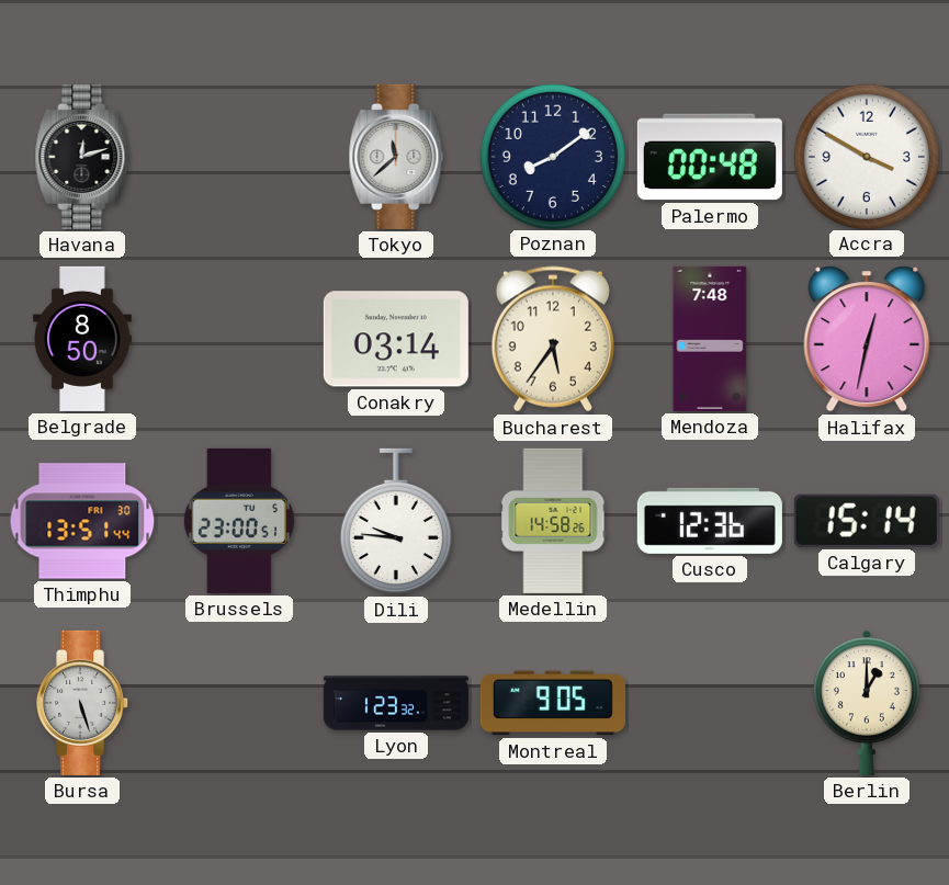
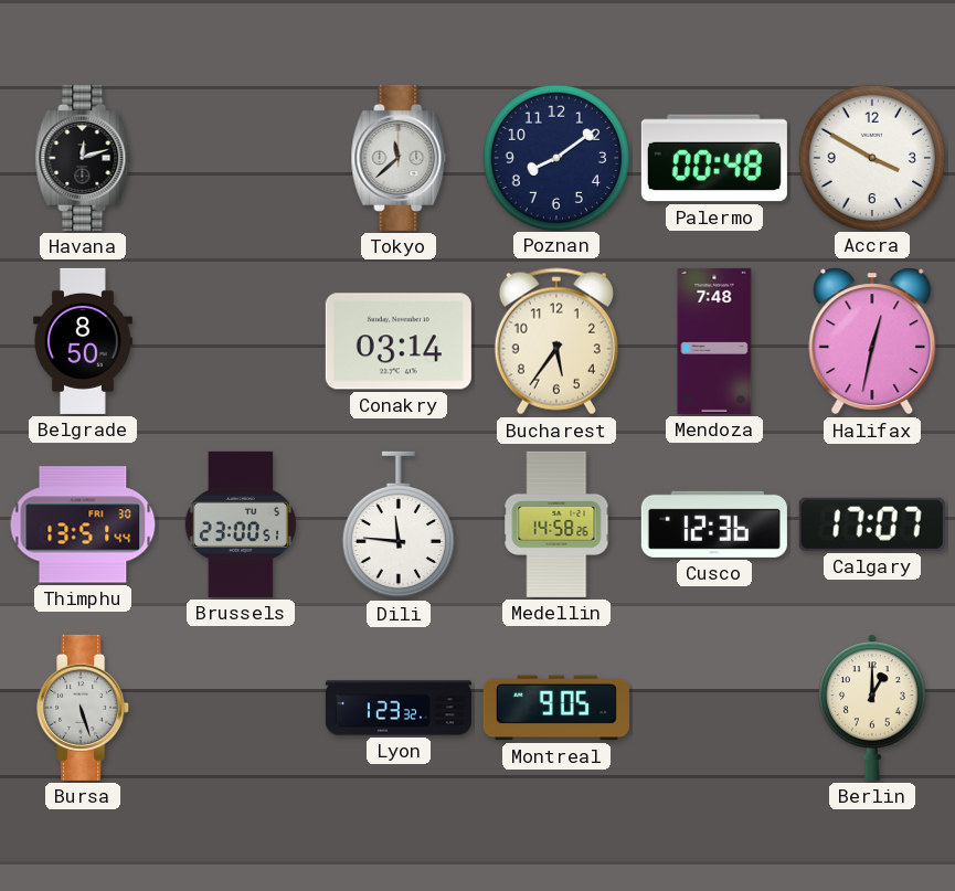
Dili: 9:46 -> 11:46 (399, 524)
Calgary: 15:14 -> 17:07 (872, 524)
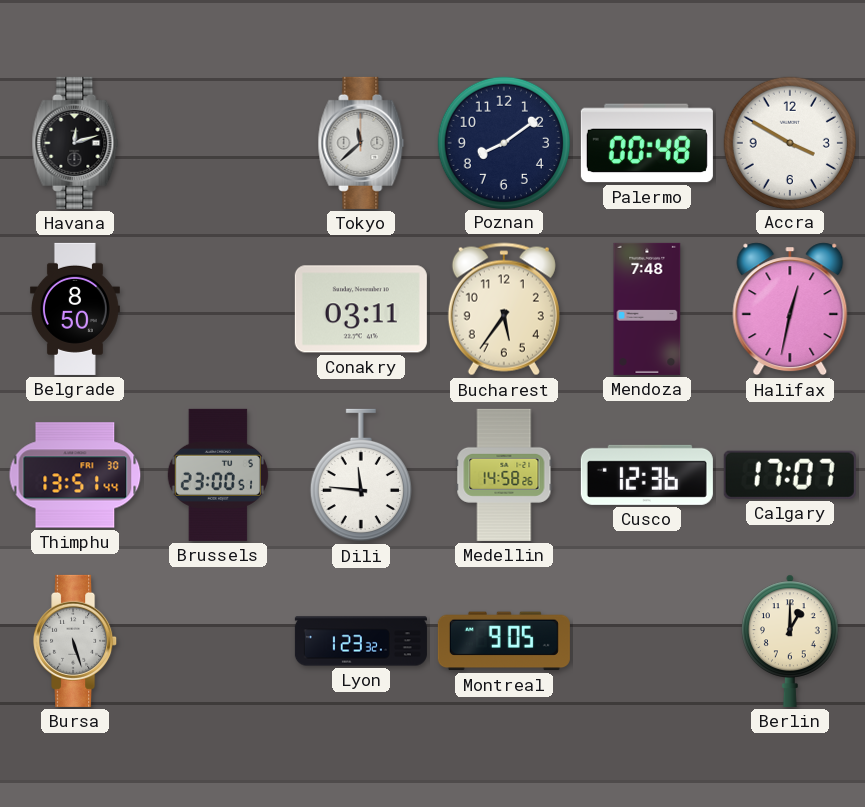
Conakry: 03:14 -> 03:11 (361, 309)
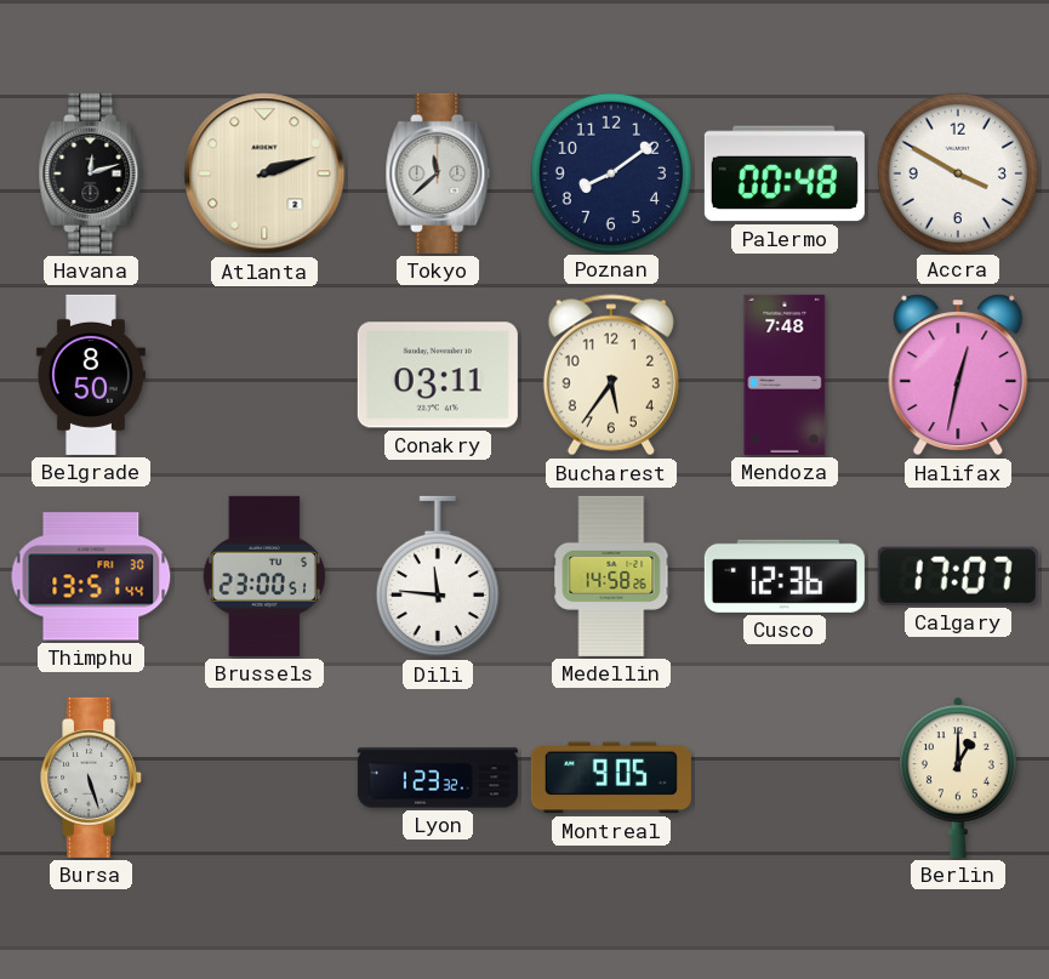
Atlanta: none -> 2:12 (264, 173)
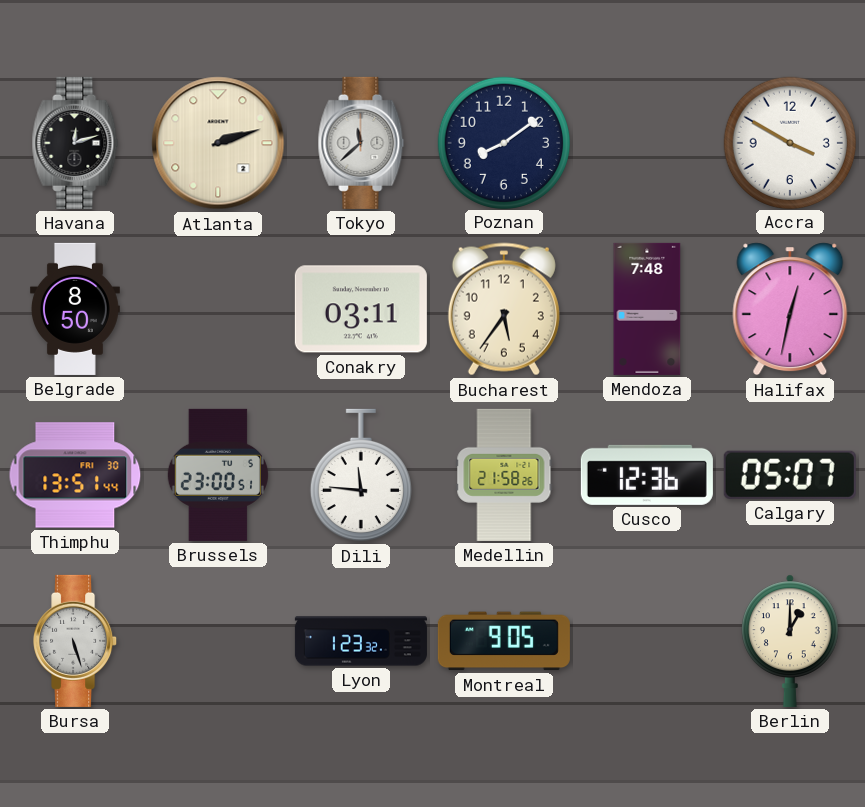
Palermo: 00:48 -> none (785, 173)
Medellin: 14:58 -> 21:58 (504, 475)
Calgary: 17:07 -> 05:07 (790, 475)
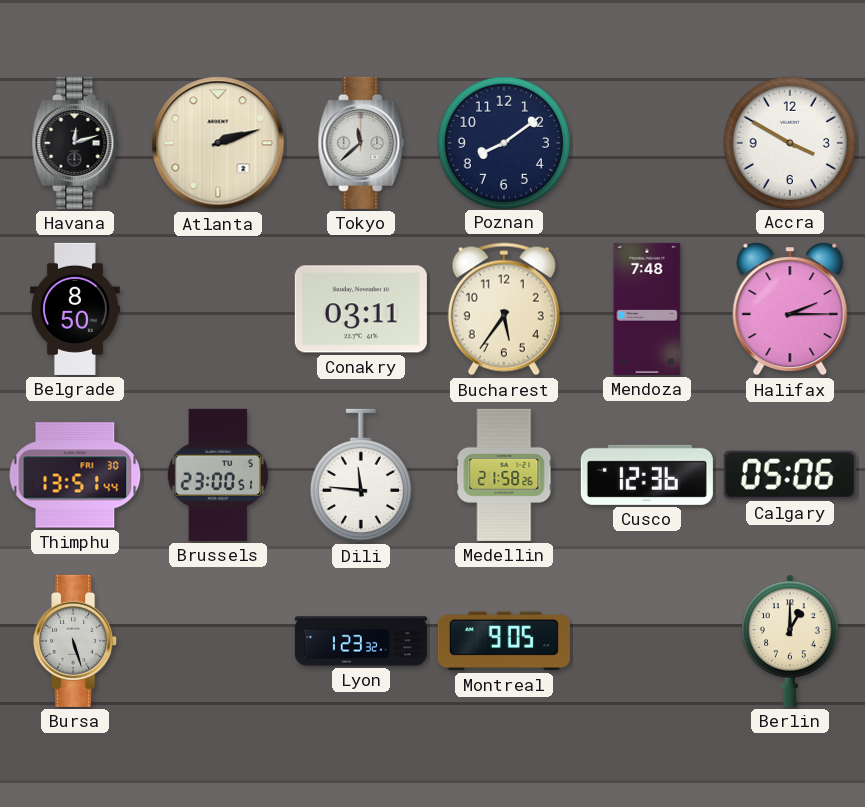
Halifax: 12:32 -> 2:15 (790, 309)
Calgary: 05:07 -> 05:06 (790, 475)
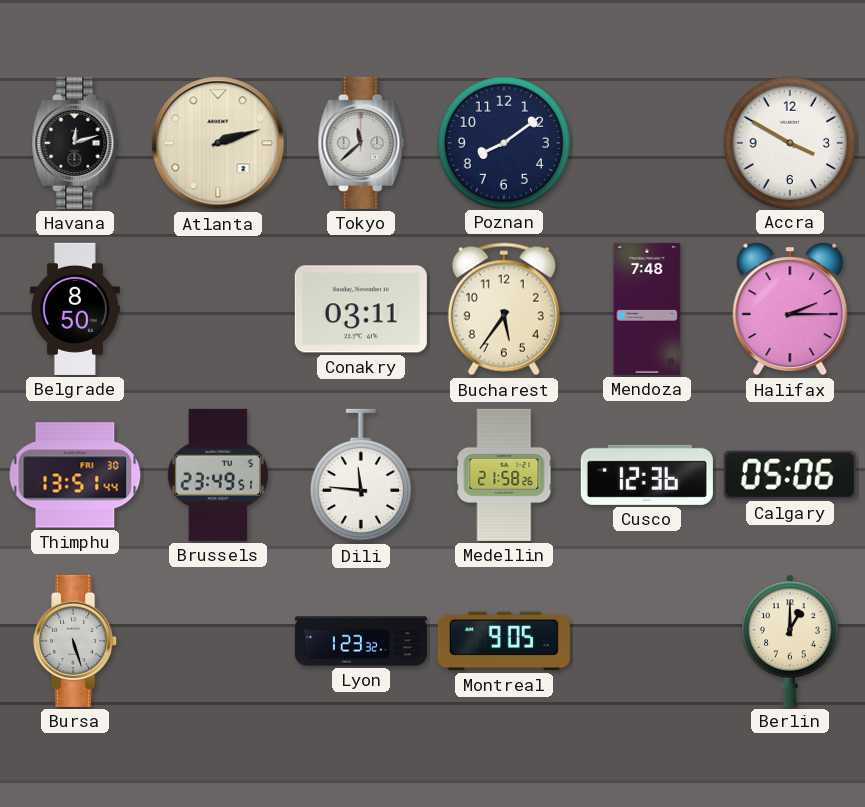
Brussels: 23:00 -> 23:49 (218, 475)
